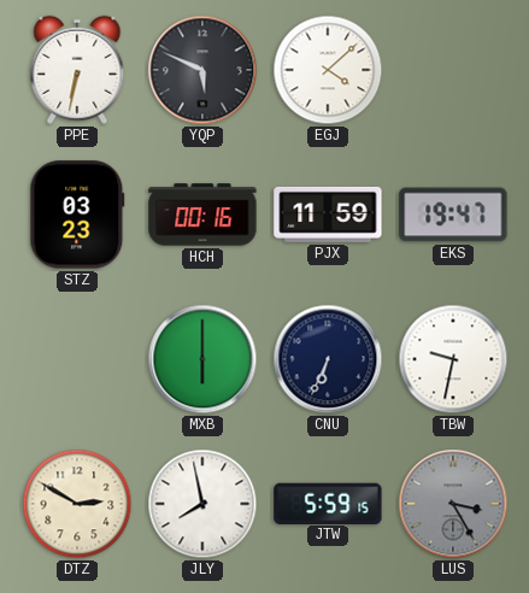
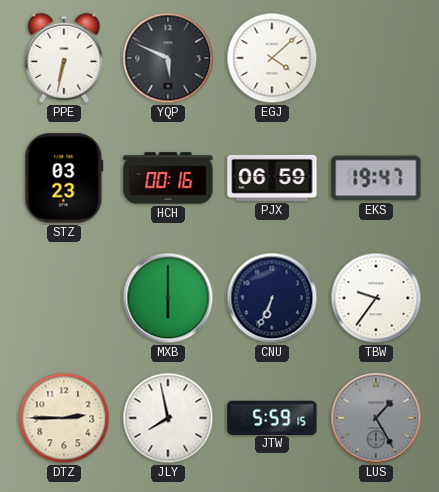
PJX: 11:59 -> 06:59 (272, 178)
TBW: 9:32 -> 9:36 (376, 298)
DTZ: 2:50 -> 2:45 (64, 418)
LUS: 3:25 -> 1:25 (376, 418)
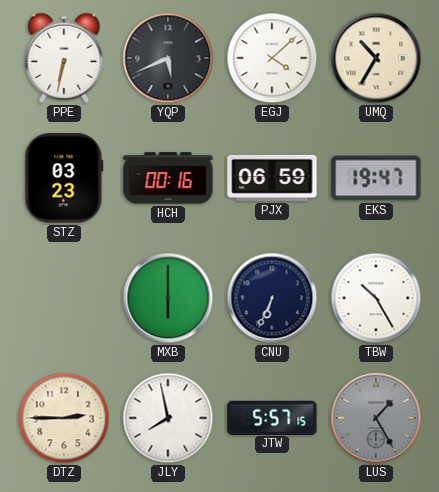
YQP: 5:49 -> 5:41 (168, 58)
UMQ: none -> 10:35 (376, 58)
TBW: 9:36 -> 10:25 (376, 298)
JTW: 5:59 -> 5:57 (272, 417)
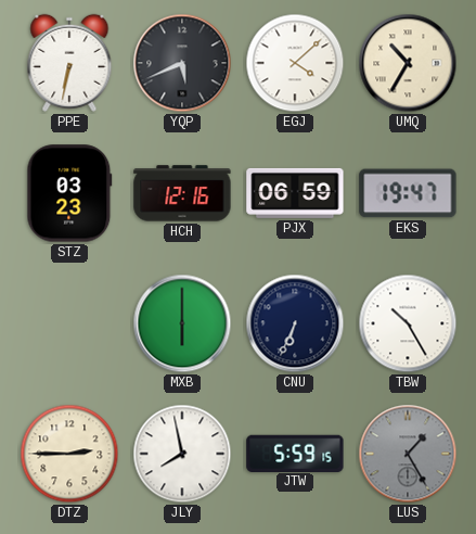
HCH: 00:16 -> 12:16 (182, 193)
JTW: 5:57 -> 5:59 (295, 453)
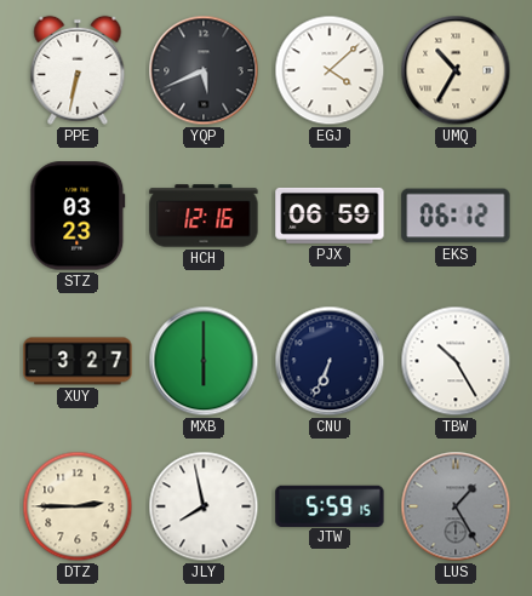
EKS: 19:47 -> 06:12 (456, 216)
XUY: none -> 3:27 (78, 361)
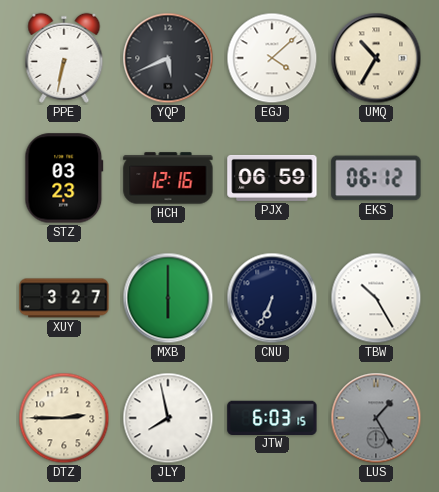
JTW: 5:59 -> 6:03 (272, 417)
